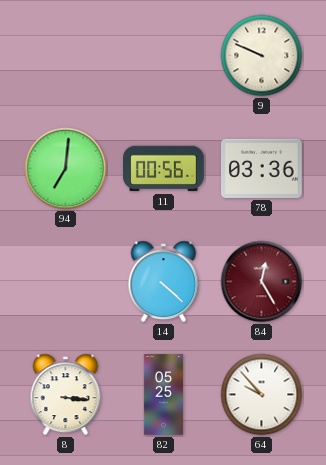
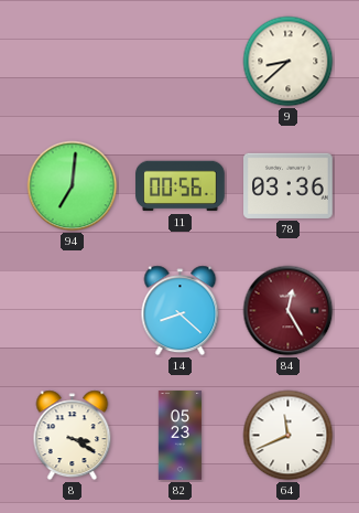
9: 9:49 -> 8:38 (289, 62)
14: 4:22 -> 8:22 (181, 311)
8: 3:16 -> 3:20 (73, 436)
82: 05:25 -> 05:23 (179, 436)
64: 9:53 -> 11:41 (289, 436)
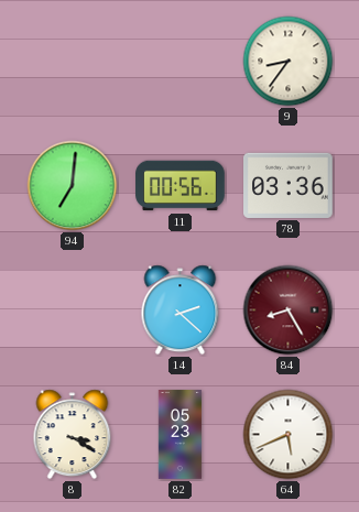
9: 8:38 -> 8:36 (289, 62)
14: 8:22 -> 2:22 (181, 311)
84: 12:25 -> 8:25 (289, 311)
64: 11:41 -> 5:41 (289, 435)
